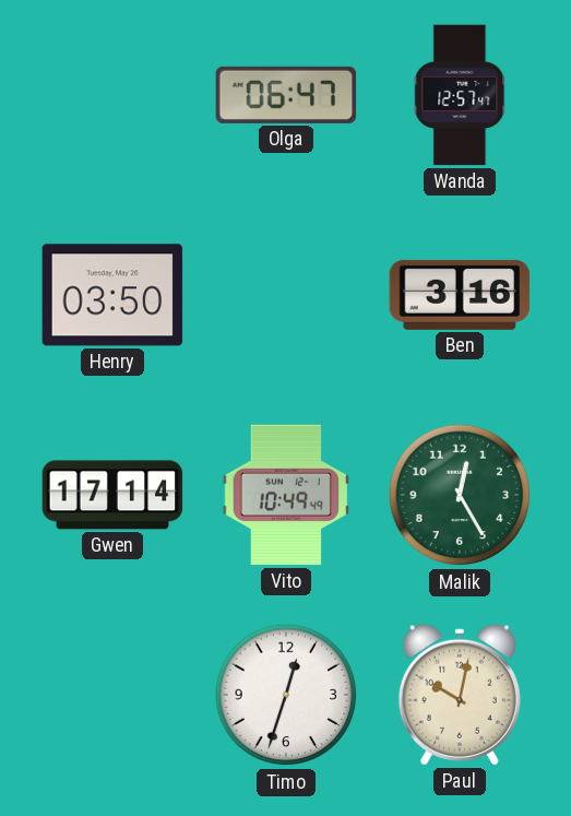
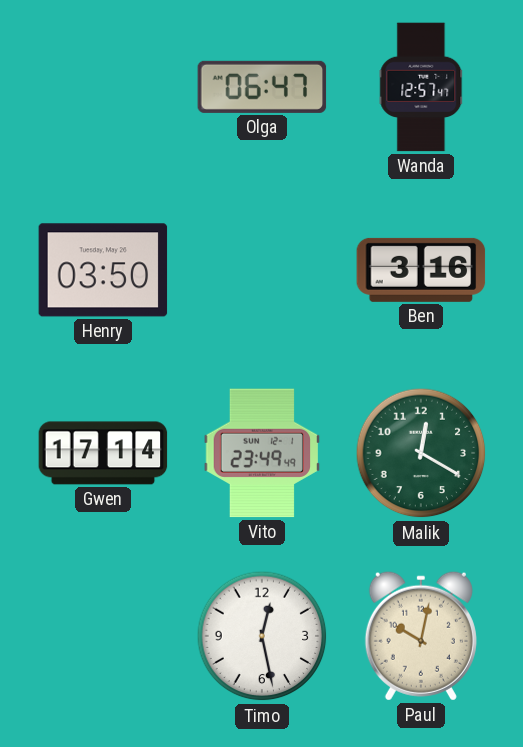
Vito: 10:49 -> 23:49 (262, 453)
Malik: 12:25 -> 12:20 (421, 453)
Timo: 12:33 -> 12:28 (262, 636)
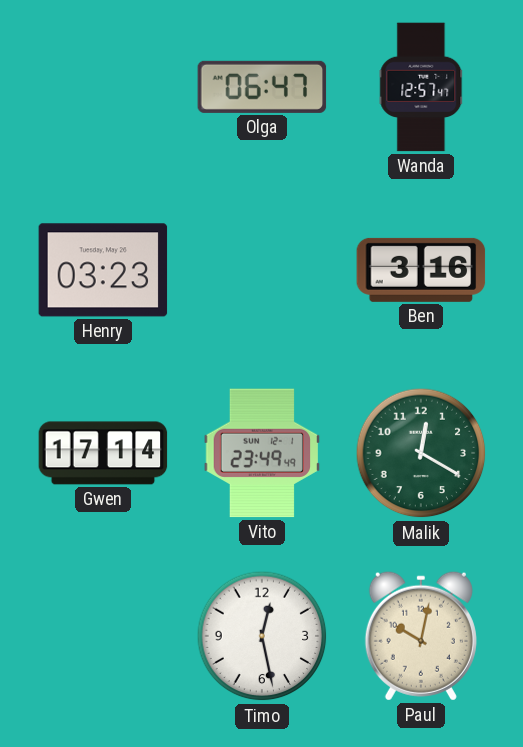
Henry: 03:50 -> 03:23 (103, 270)
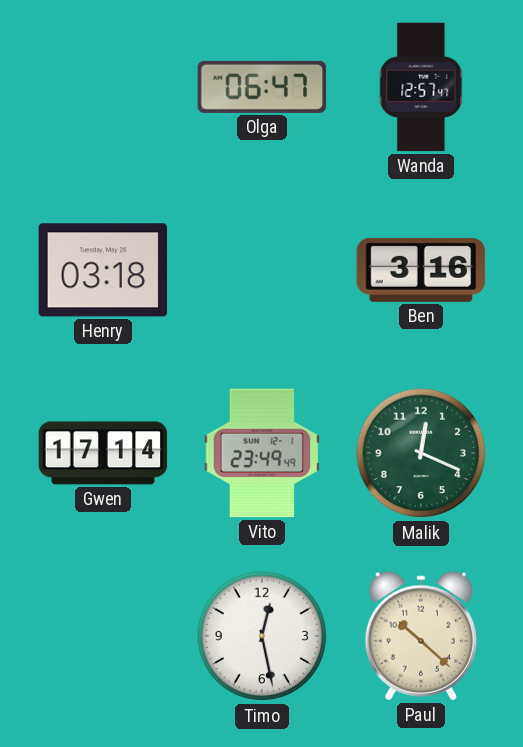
Henry: 03:23 -> 03:18 (103, 270)
Malik: 12:20 -> 12:19 (421, 453)
Paul: 10:02 -> 10:22 (421, 636)
